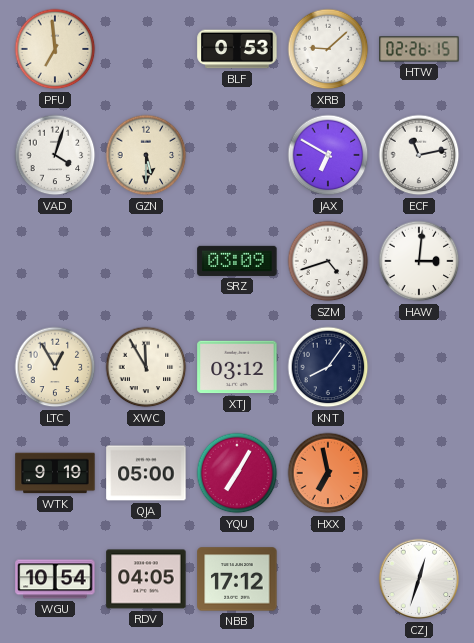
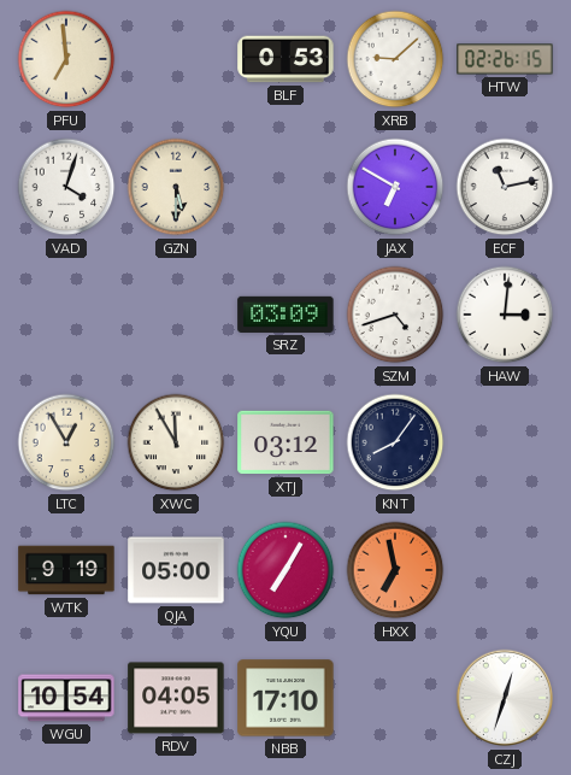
NBB: 17:12 -> 17:10 (285, 698)
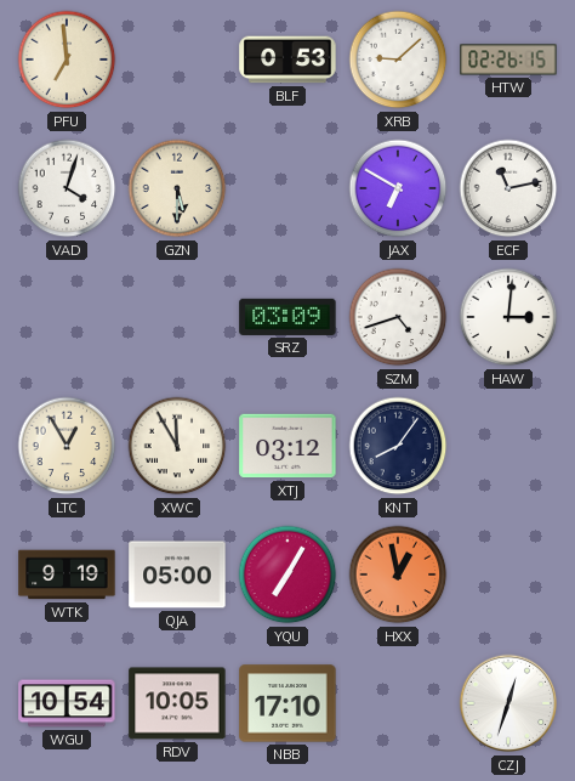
HXX: 6:58 -> 12:58 (398, 575)
RDV: 04:05 -> 10:05 (177, 703)
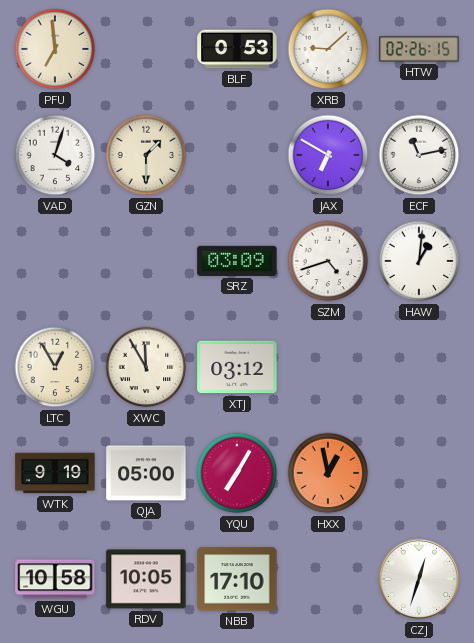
GZN: 5:30 -> 1:30 (146, 155)
HAW: 3:01 -> 1:01 (419, 261)
KNT: 8:06 -> none (398, 446)
WGU: 10:54 -> 10:58 (55, 579)
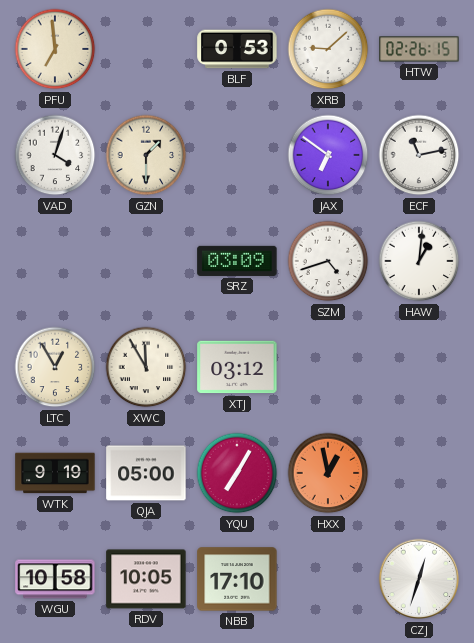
JAX: 6:50 -> 6:51 (328, 155)
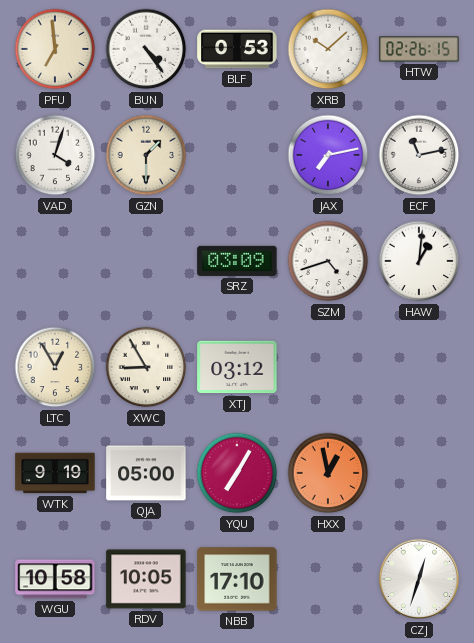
BUN: none -> 4:24 (146, 49)
XRB: 9:08 -> 10:08 (328, 49)
JAX: 6:51 -> 7:13 (328, 155)
XWC: 11:55 -> 8:55 (146, 367)
